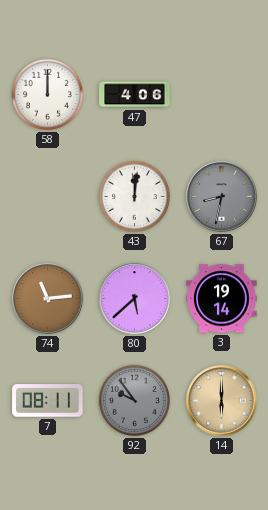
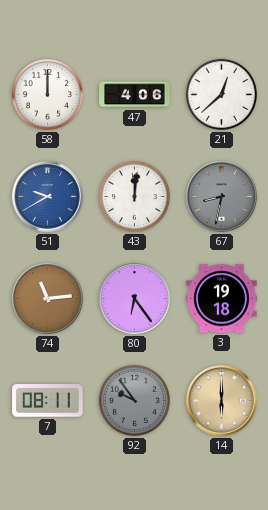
21: none -> 12:38 (221, 94)
51: none -> 9:40 (48, 197)
80: 5:38 -> 6:24 (135, 299)
3: 19:14 -> 19:18 (222, 299)
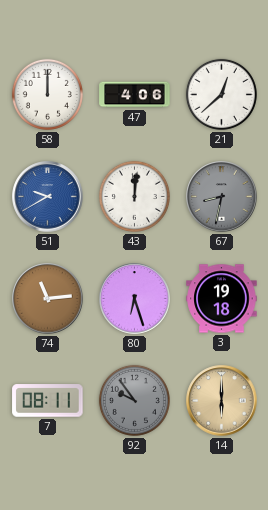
80: 6:24 -> 6:27 (135, 299)
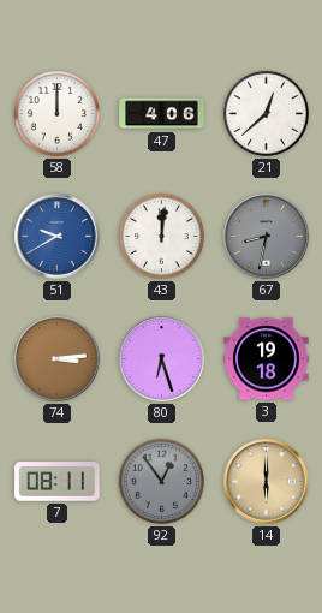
74: 11:14 -> 3:14 (58, 359)
92: 9:54 -> 12:54 (161, 481)
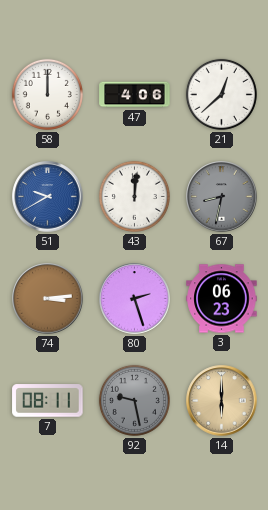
80: 6:27 -> 2:27 (135, 299)
3: 19:18 -> 06:23 (222, 299)
92: 12:54 -> 9:28 (134, 400)
